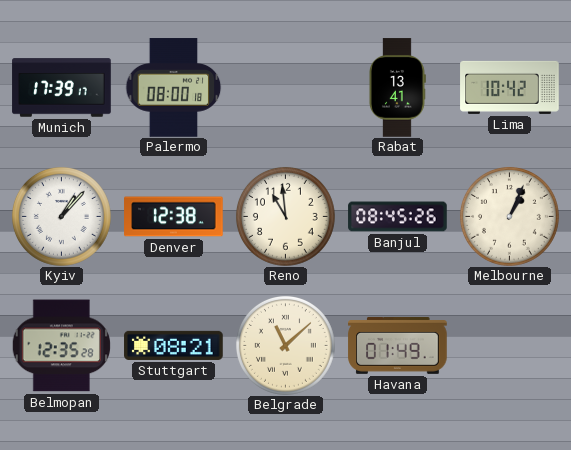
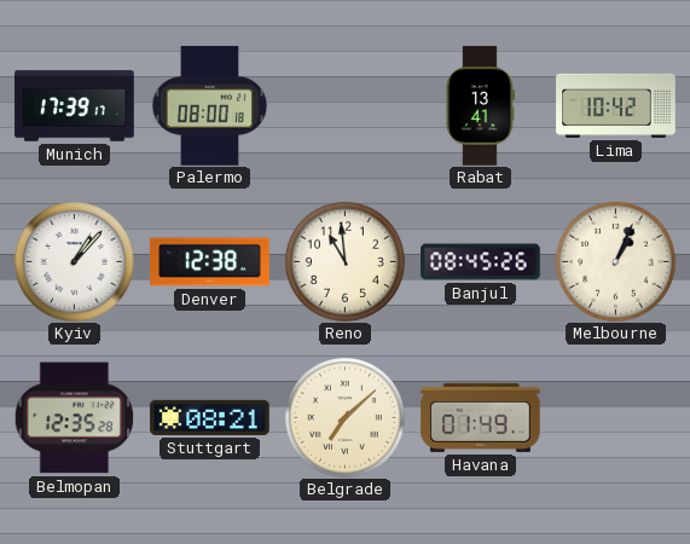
Belgrade: 11:08 -> 7:08 (344, 417)
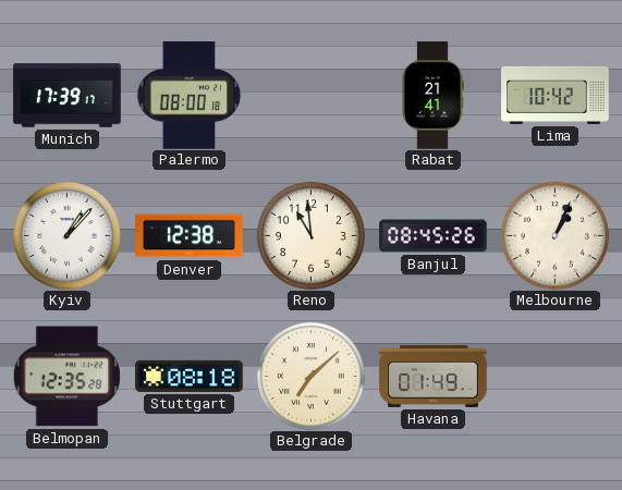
Rabat: 13:41 -> 21:41 (432, 96)
Stuttgart: 08:21 -> 08:18 (190, 376)
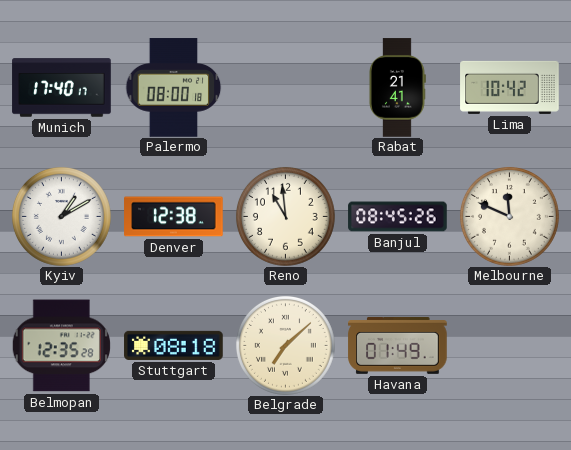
Munich: 17:39 -> 17:40 (62, 88)
Kyiv: 1:07 -> 1:10 (61, 216)
Melbourne: 1:04 -> 11:49 (509, 216)
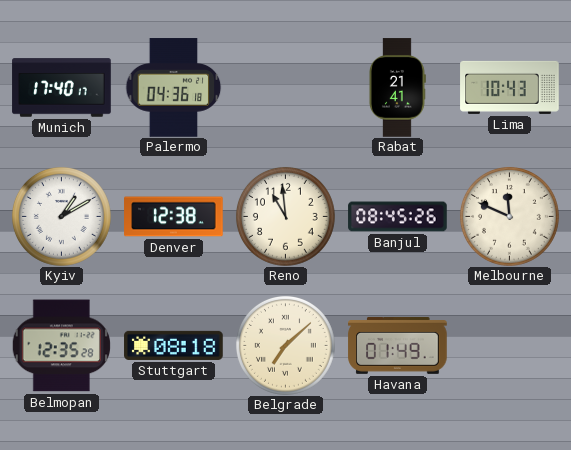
Palermo: 08:00 -> 04:36 (174, 88)
Lima: 10:42 -> 10:43 (510, 87)
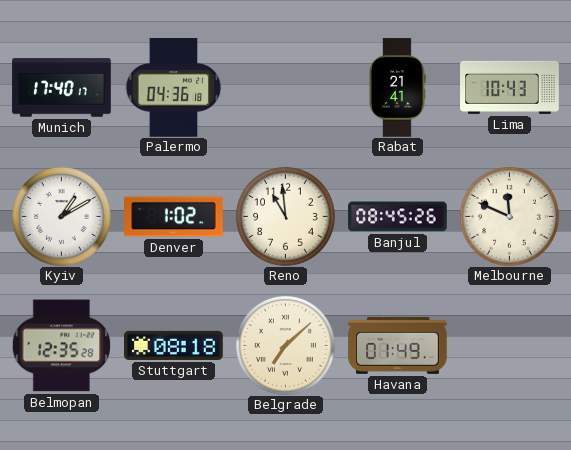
Denver: 12:38 -> 1:02 (174, 217)
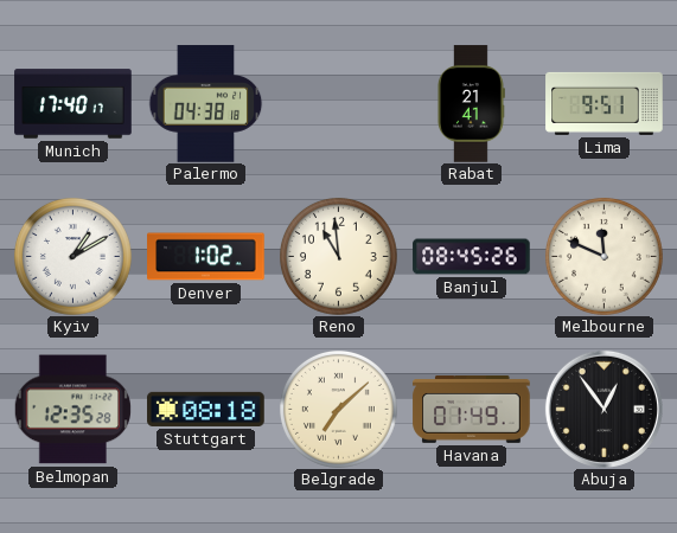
Palermo: 04:36 -> 04:38 (206, 104)
Lima: 10:43 -> 9:51 (605, 103)
Abuja: none -> 12:54 (603, 409)
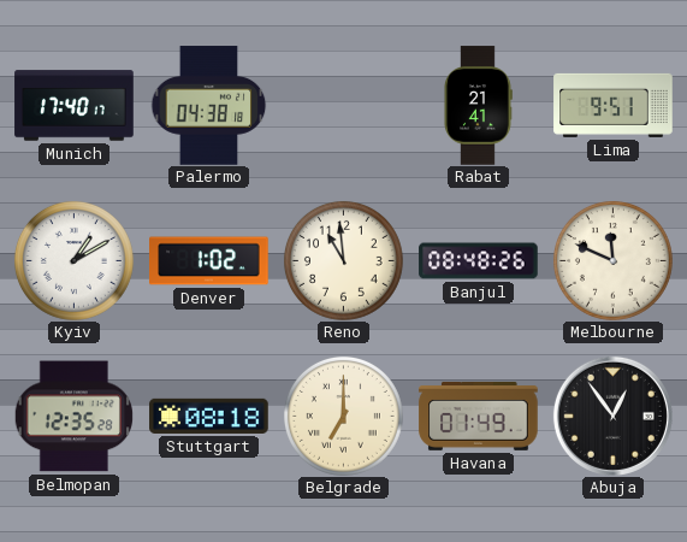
Banjul: 08:45 -> 08:48 (479, 261)
Belgrade: 7:08 -> 7:00 (343, 416)
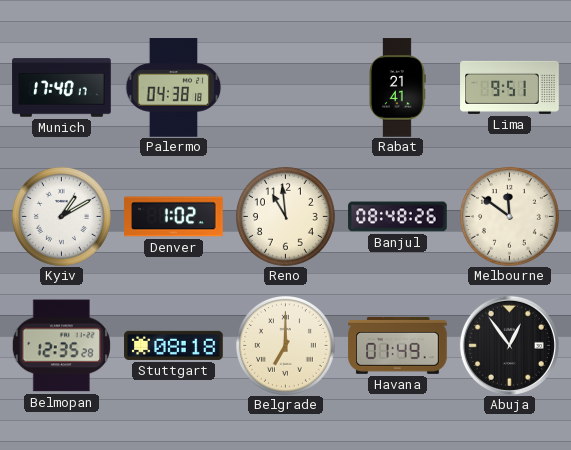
Melbourne: 11:49 -> 11:51 (509, 216)
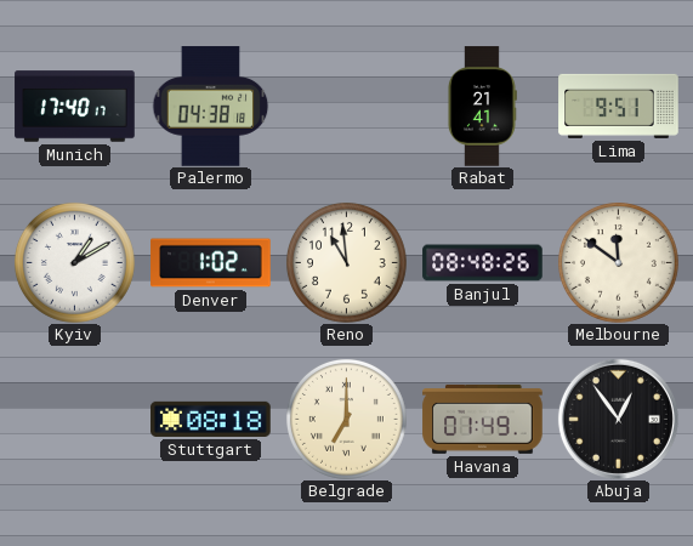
Belmopan: 12:35 -> none (61, 346)
